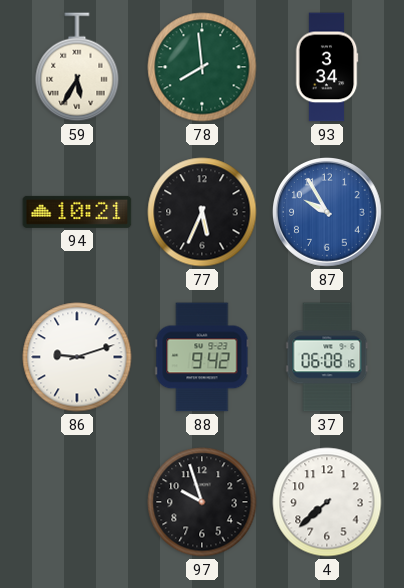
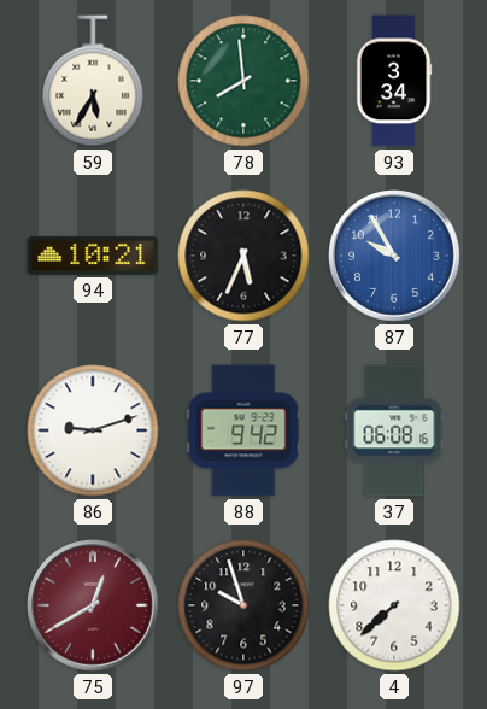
75: none -> 12:40 (94, 607)
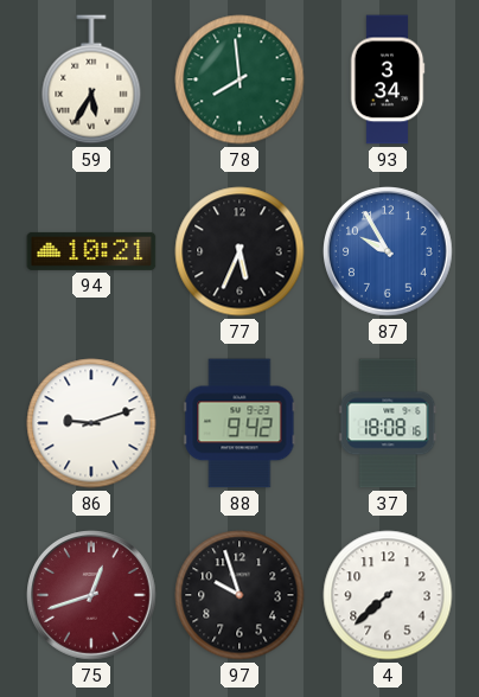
37: 06:08 -> 18:08 (388, 423)
75: 12:40 -> 12:42 (92, 596)
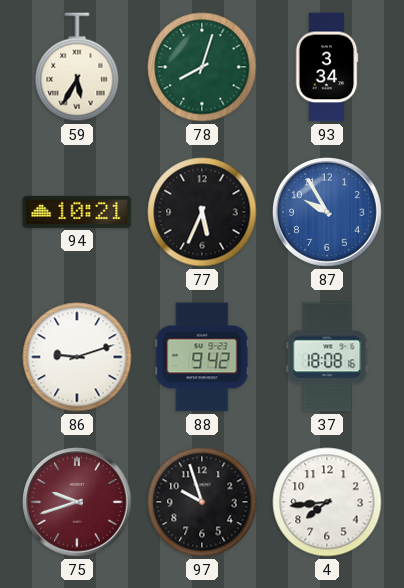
78: 7:59 -> 8:03 (202, 67)
75: 12:42 -> 9:42 (78, 503)
4: 7:38 -> 7:44 (327, 502)
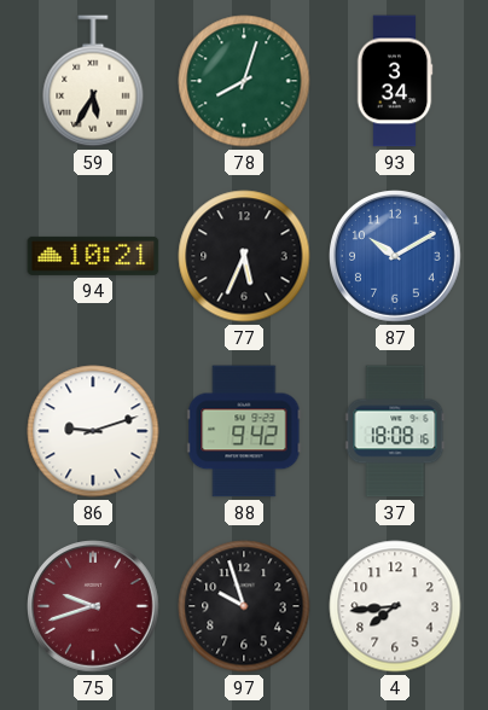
87: 9:55 -> 10:10 (396, 257)
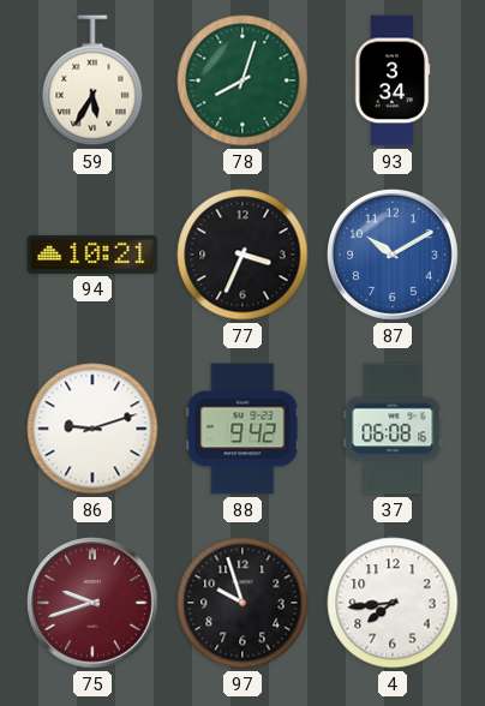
77: 5:34 -> 3:34 (242, 255)
37: 18:08 -> 06:08 (393, 429)
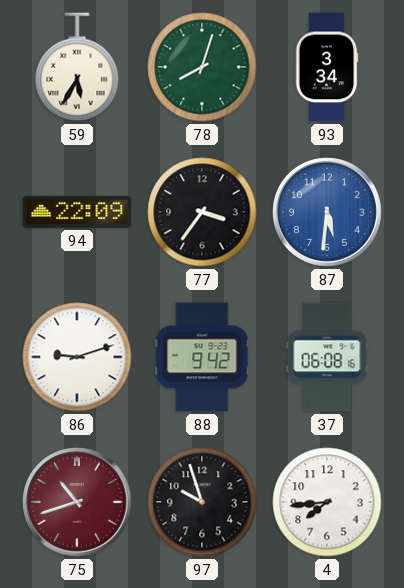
94: 10:21 -> 22:09 (77, 212)
77: 3:34 -> 3:36 (202, 212)
87: 10:10 -> 5:31 (328, 213)
75: 9:42 -> 10:42 (78, 503)
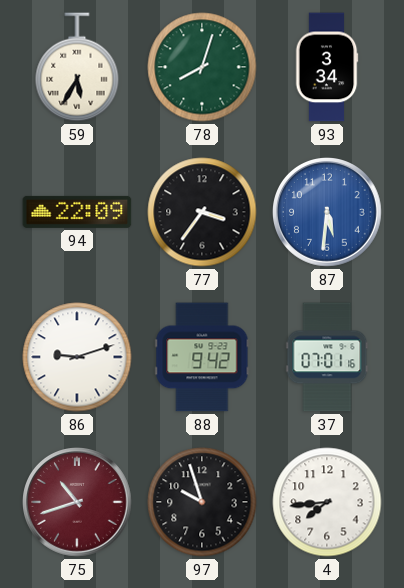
37: 06:08 -> 07:01 (327, 357)
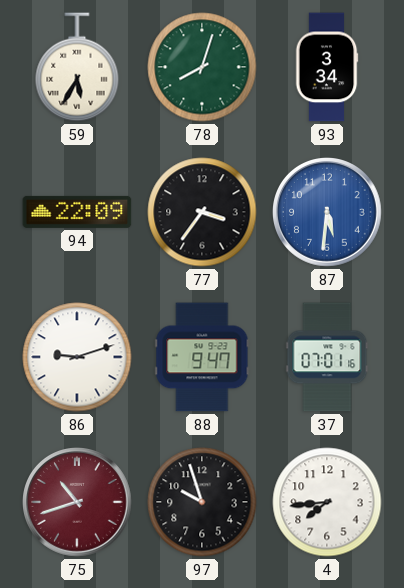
88: 9:42 -> 9:47 (202, 357)
